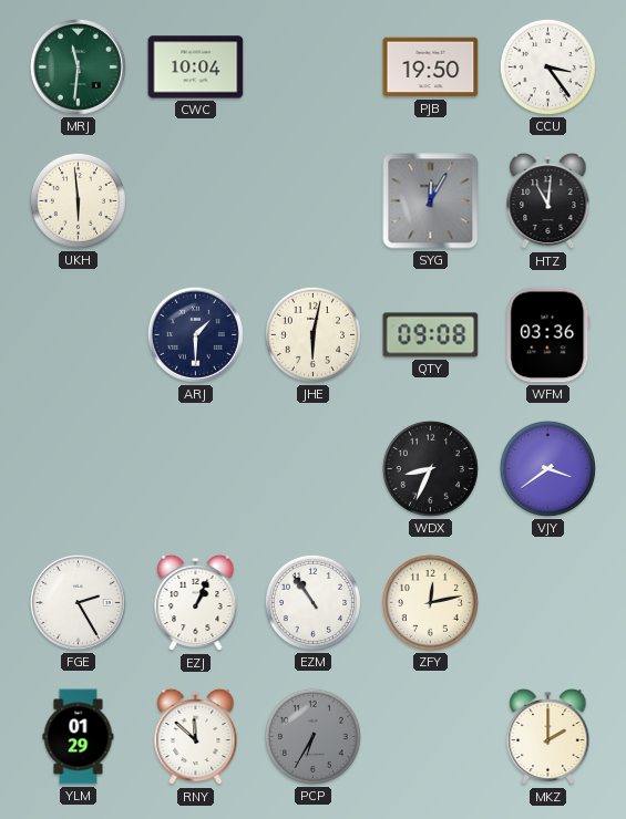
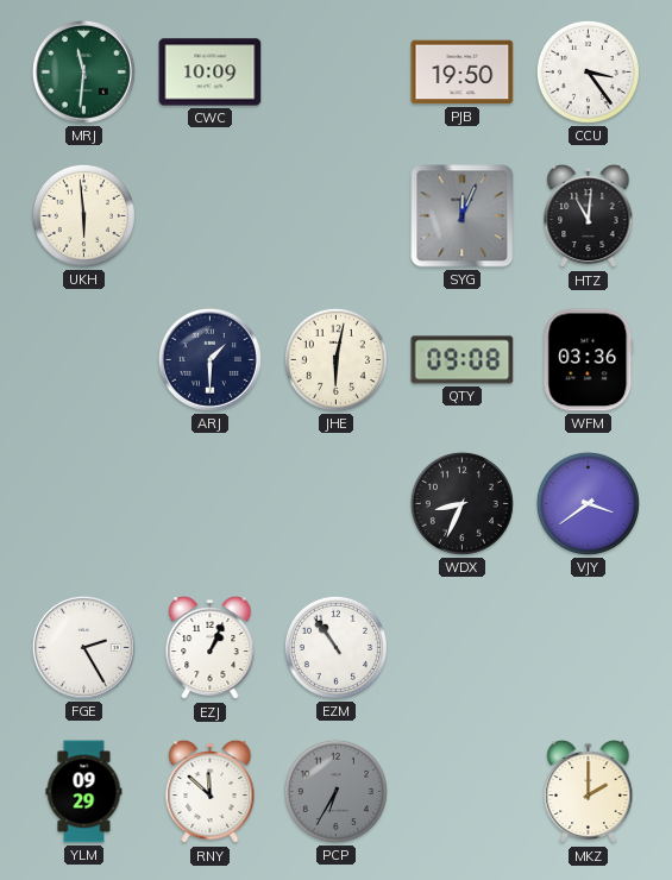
CWC: 10:04 -> 10:09 (211, 73)
SYG: 12:05 -> 12:04 (463, 216)
ZFY: 12:13 -> none (430, 602)
YLM: 01:29 -> 09:29 (84, 792)
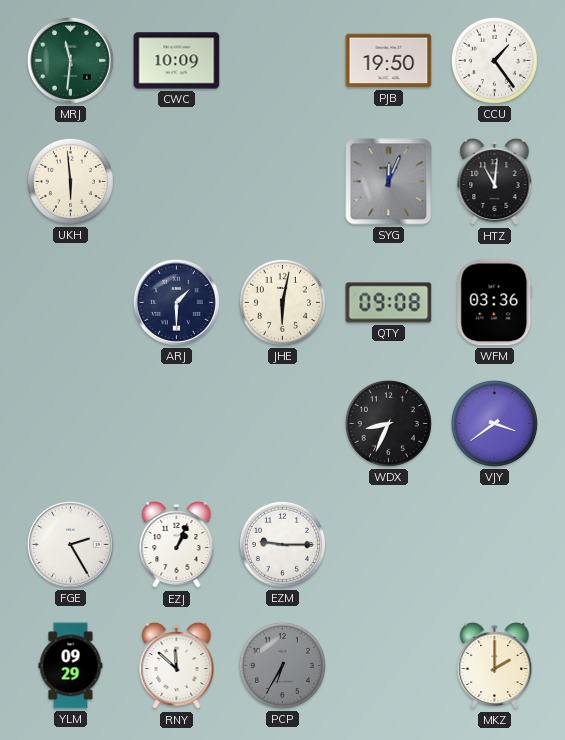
CCU: 3:24 -> 1:24 (494, 60)
EZM: 10:54 -> 9:15 (282, 544)
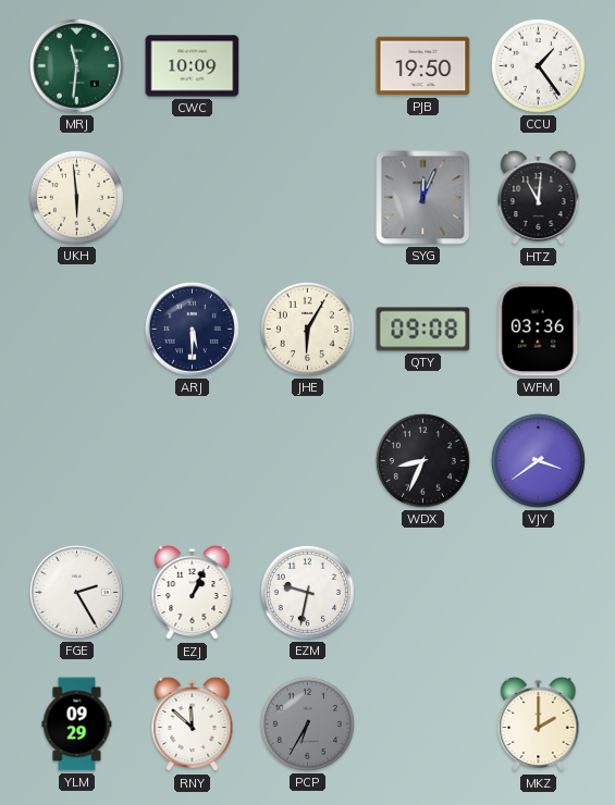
ARJ: 1:30 -> 5:30 (192, 329)
JHE: 6:02 -> 6:05 (307, 329)
EZM: 9:15 -> 9:32 (307, 592)
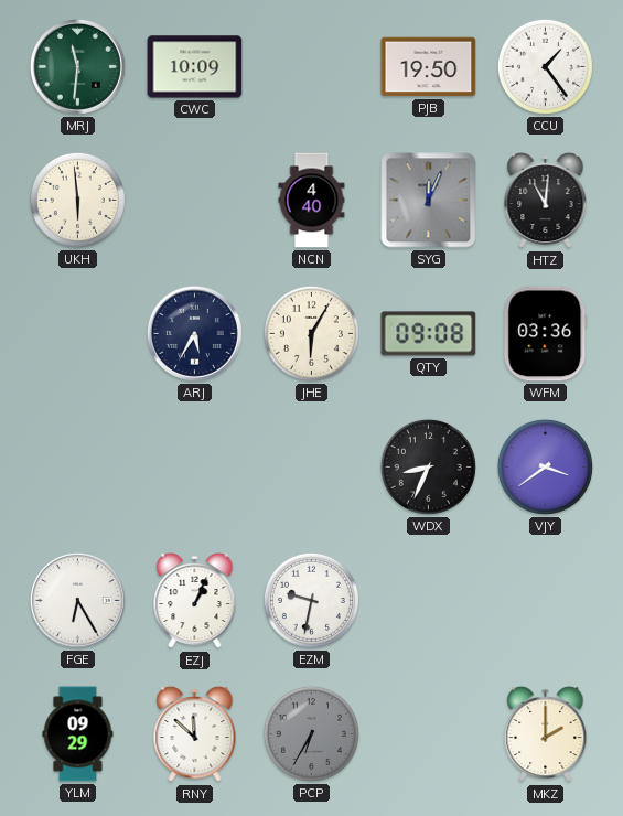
NCN: none -> 4:40 (312, 201)
ARJ: 5:30 -> 5:35 (194, 333)
FGE: 2:25 -> 6:25 (77, 600)
